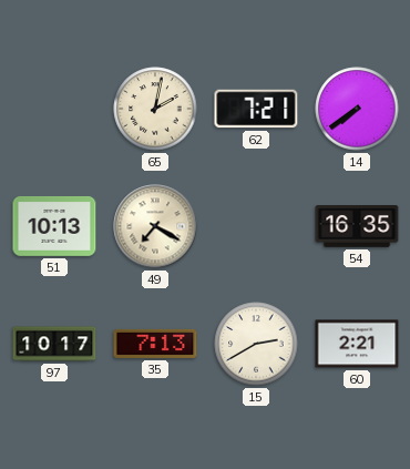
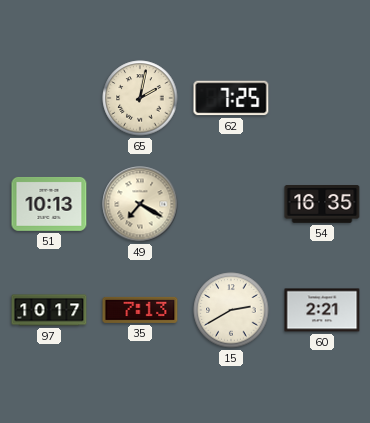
62: 7:21 -> 7:25 (231, 98)
14: 7:39 -> none (357, 109)
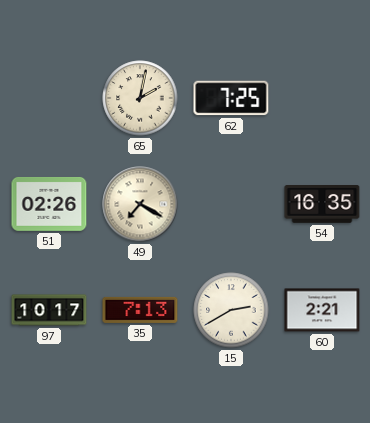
51: 10:13 -> 02:26 (49, 204)
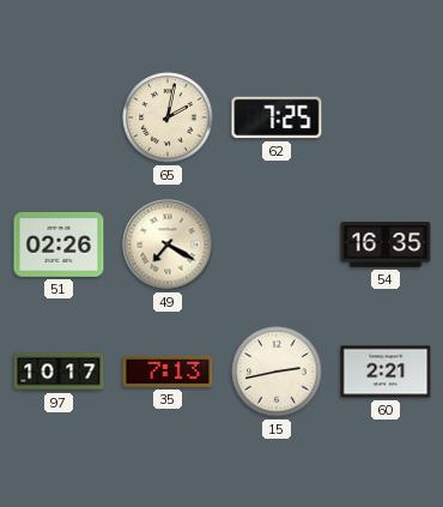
15: 2:40 -> 2:43 (277, 372)
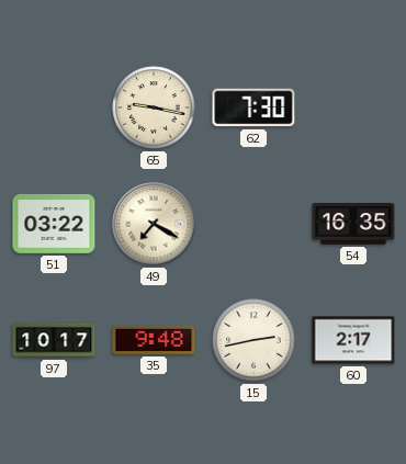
65: 2:02 -> 9:17 (154, 107)
62: 7:25 -> 7:30 (253, 107)
51: 02:26 -> 03:22 (54, 224)
35: 7:13 -> 9:48 (154, 340)
60: 2:21 -> 2:17 (353, 340)
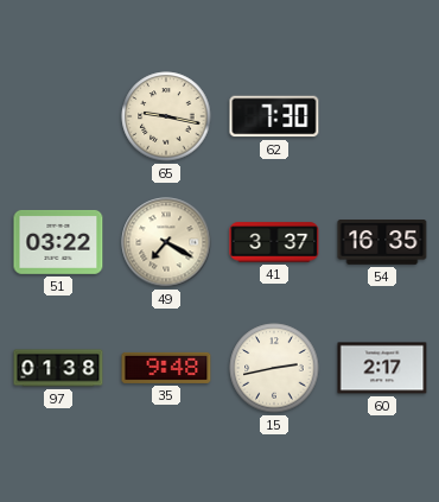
41: none -> 3:37 (274, 242)
97: 10:17 -> 01:38 (58, 368)
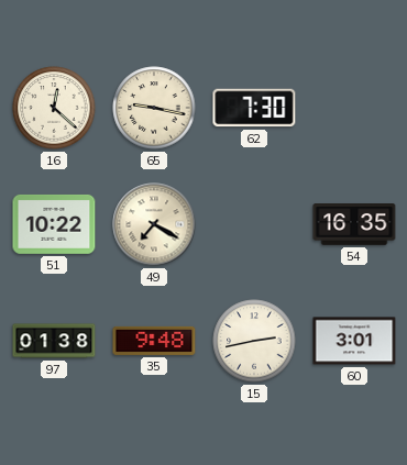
16: none -> 12:22 (54, 108)
51: 03:22 -> 10:22 (54, 224)
41: 3:37 -> none (274, 242)
60: 2:17 -> 3:01 (354, 341)
